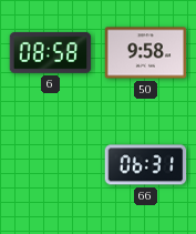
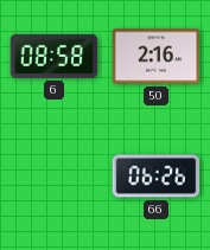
50: 9:58 -> 2:16 (157, 57)
66: 06:31 -> 06:26 (157, 177)
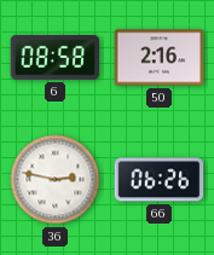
36: none -> 2:47 (56, 180)
